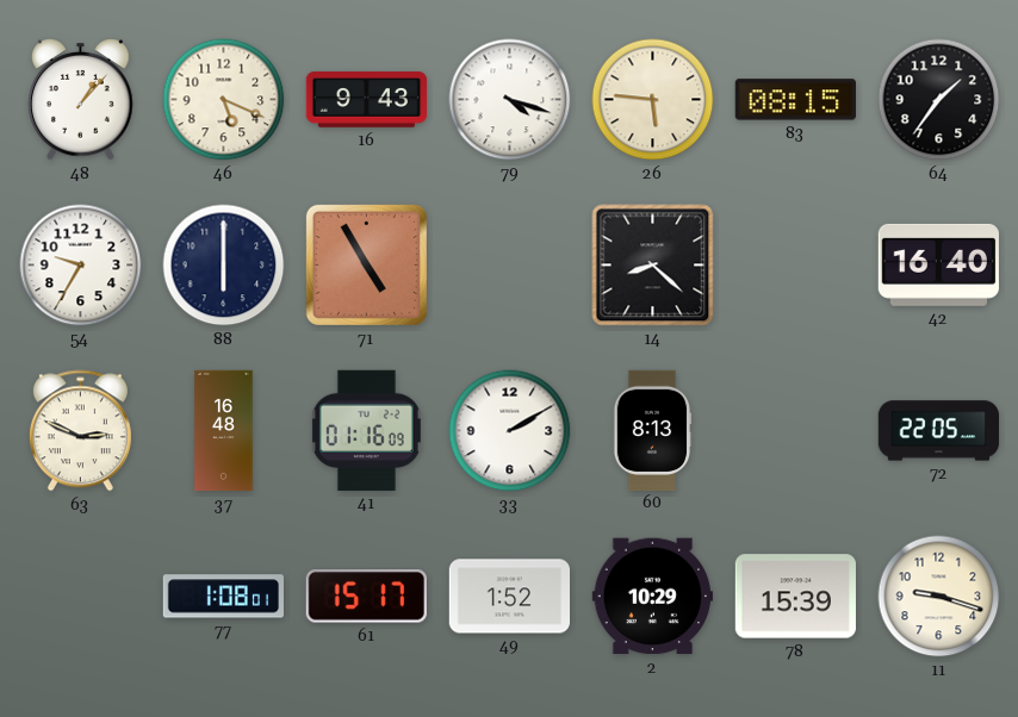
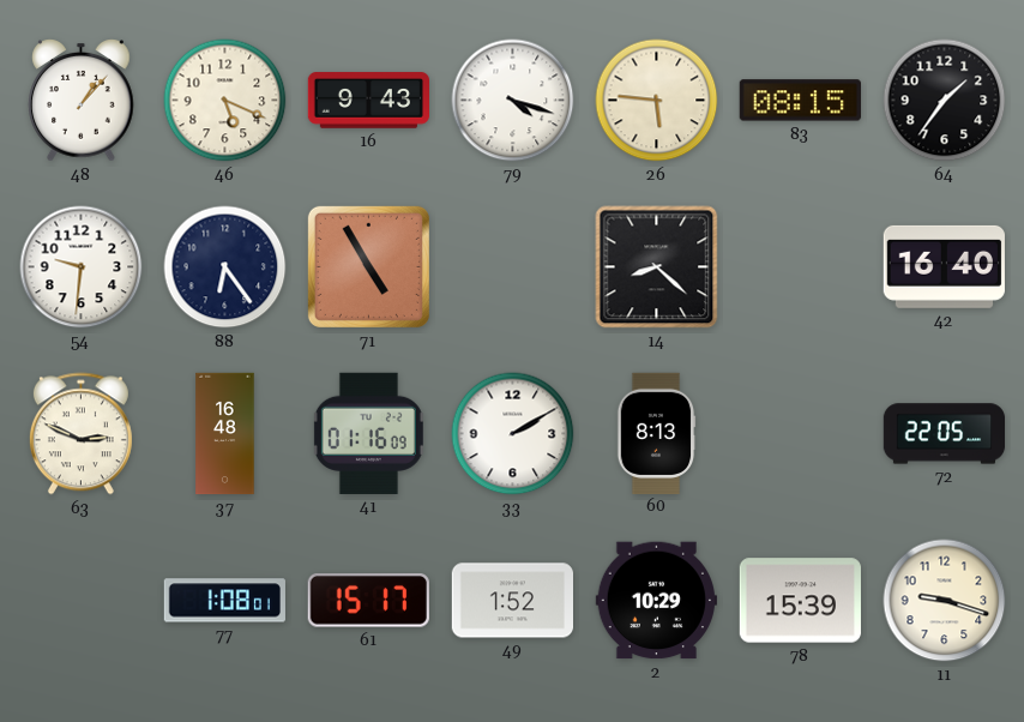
54: 9:35 -> 9:31 (82, 267)
88: 6:00 -> 6:24 (225, 267)
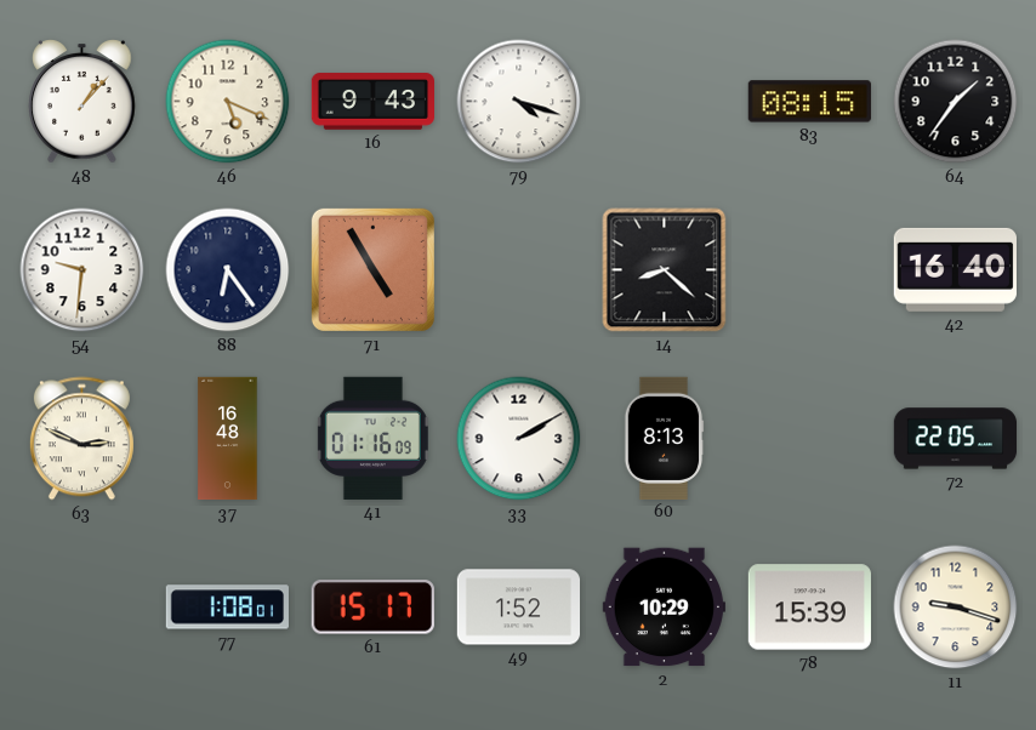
26: 5:46 -> none (657, 101)
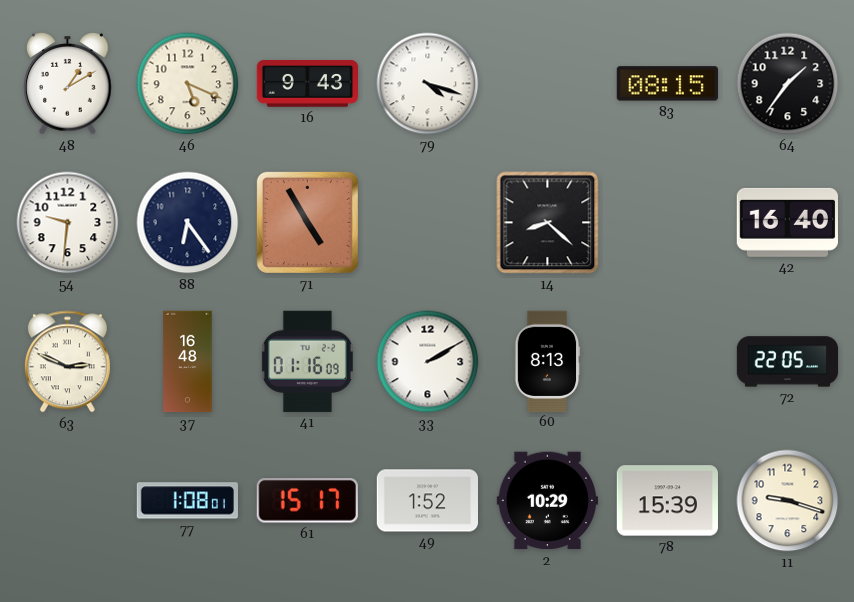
48: 1:07 -> 1:10 (68, 84)
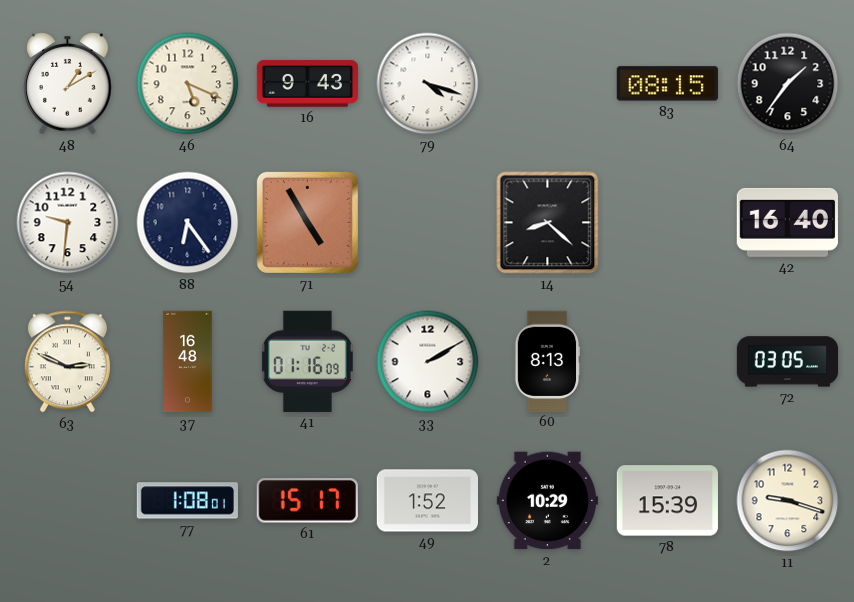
72: 22:05 -> 03:05 (788, 362)
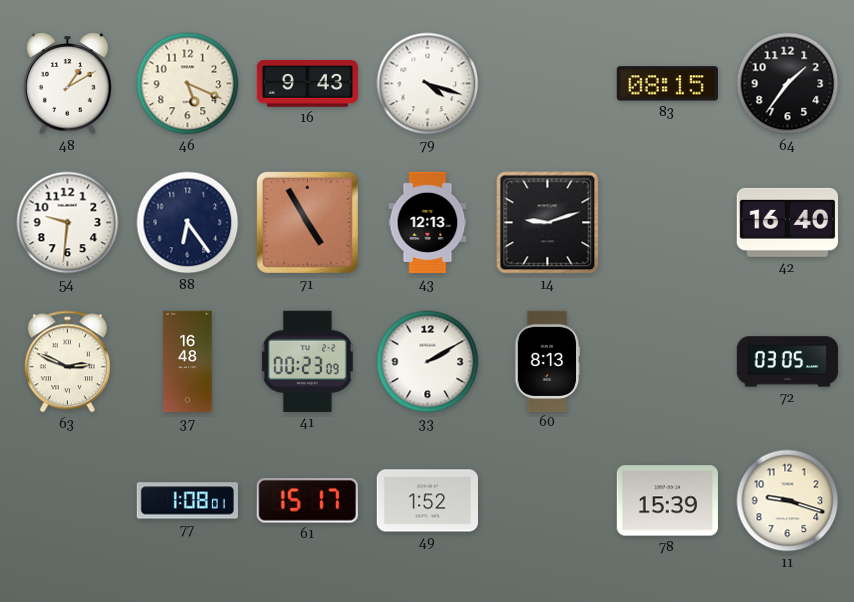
43: none -> 12:13 (428, 223)
14: 8:22 -> 9:12 (548, 223)
41: 01:16 -> 00:23 (307, 361)
2: 10:29 -> none (547, 501)
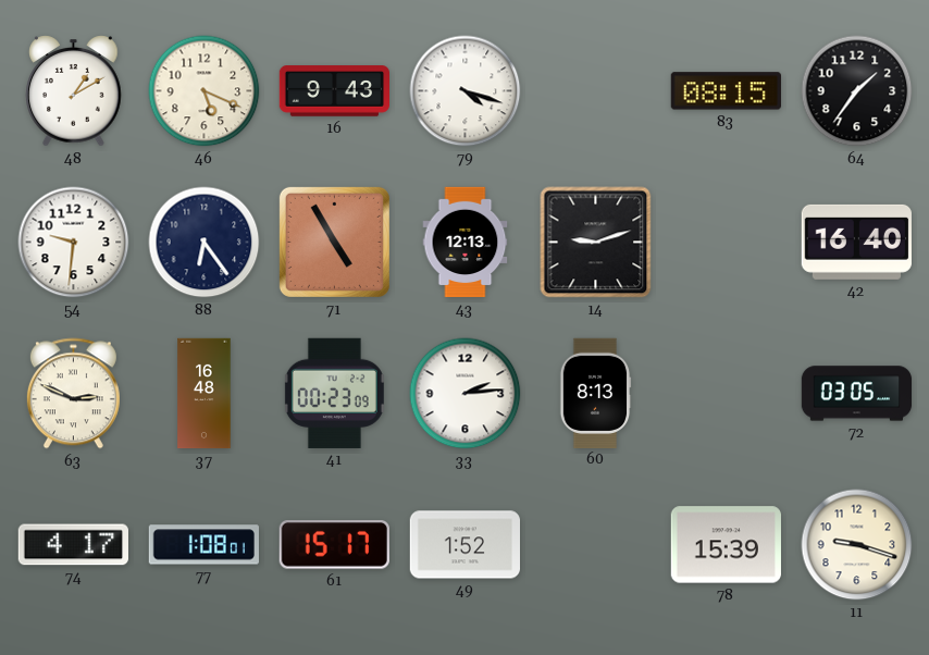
33: 2:10 -> 2:14 (466, 394)
74: none -> 4:17 (73, 545)
